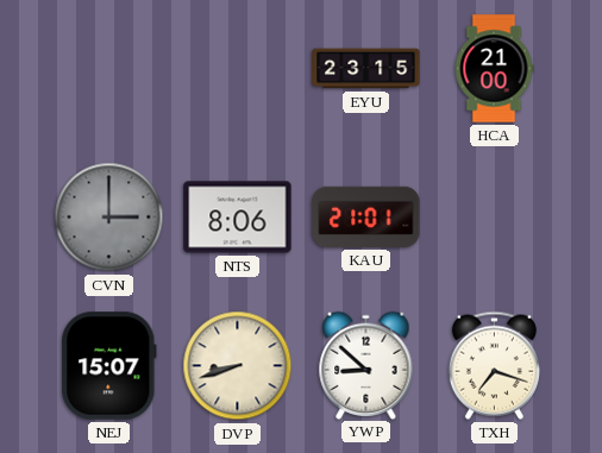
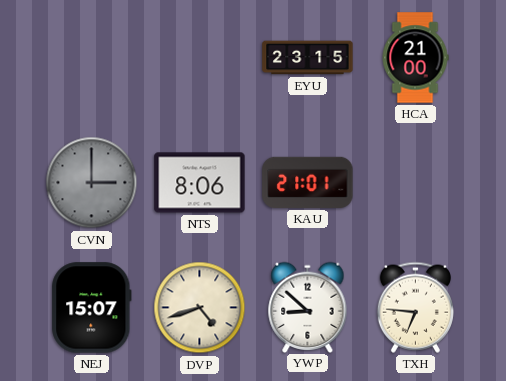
DVP: 8:42 -> 4:42 (200, 308)
TXH: 7:18 -> 6:46 (415, 307)
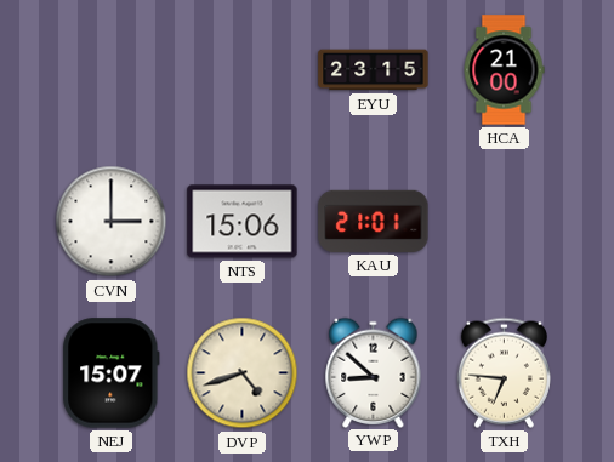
CVN dial: grey -> white (112, 222)
NTS: 8:06 -> 15:06 (243, 222)
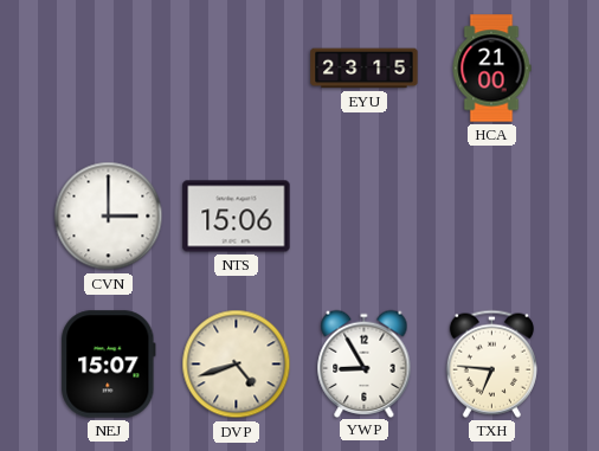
KAU: 21:01 -> none (374, 221)
YWP: 8:52 -> 8:55 (365, 363)
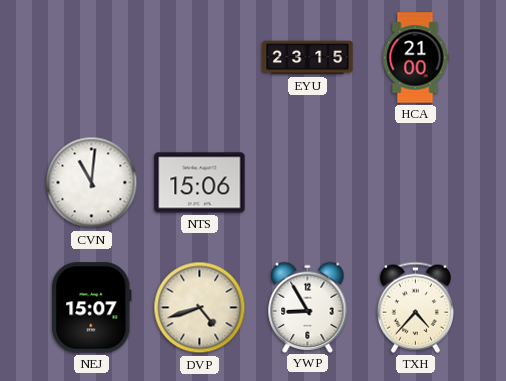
CVN: 3:00 -> 11:01 (92, 183)
TXH: 6:46 -> 4:37 (415, 307)
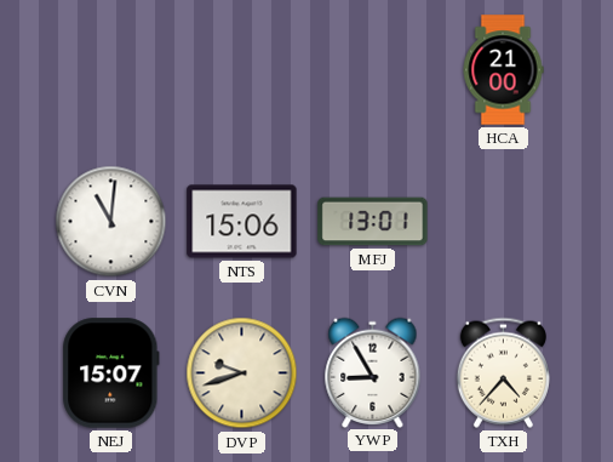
EYU: 23:15 -> none (308, 58)
MFJ: none -> 13:01 (373, 222)
DVP: 4:42 -> 9:42 (242, 373)
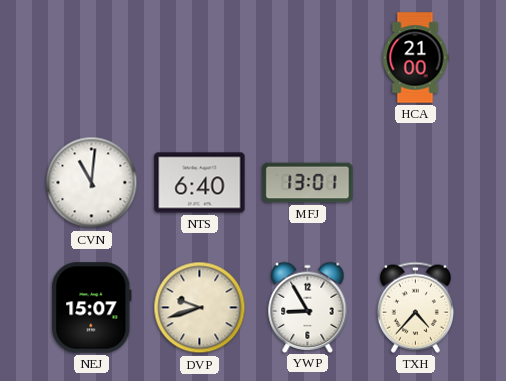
NTS: 15:06 -> 6:40 (200, 183)
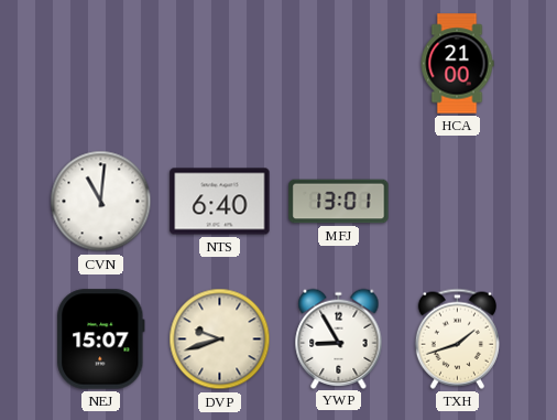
TXH: 4:37 -> 1:42 (457, 338)
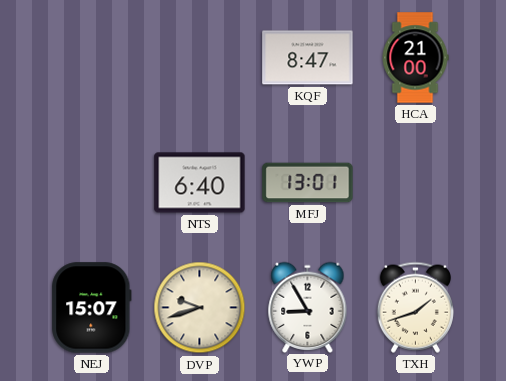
KQF: none -> 8:47 (308, 58)
CVN: 11:01 -> none (101, 202)
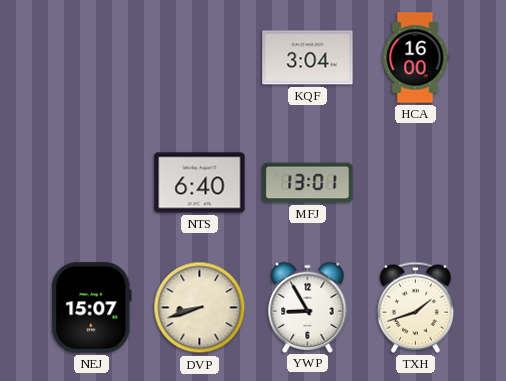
KQF: 8:47 -> 3:04 (308, 58)
HCA: 21:00 -> 16:00 (415, 58)
DVP: 9:42 -> 8:42 (200, 308)
